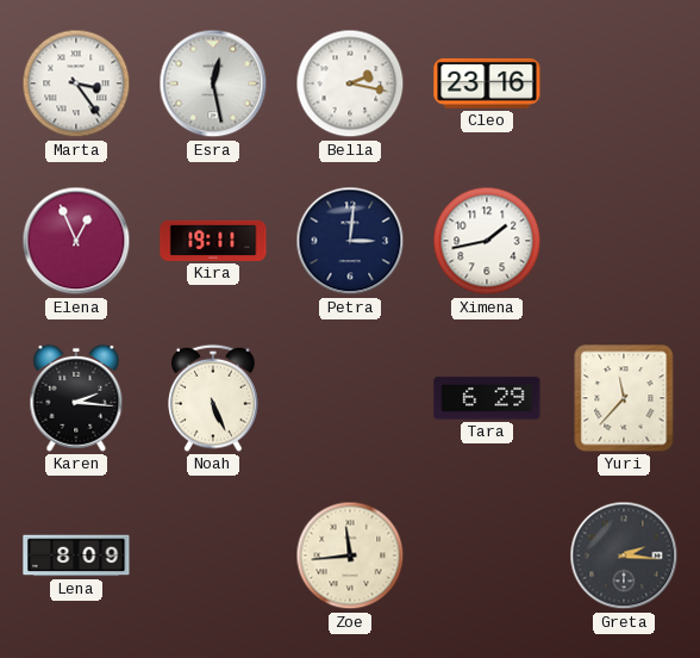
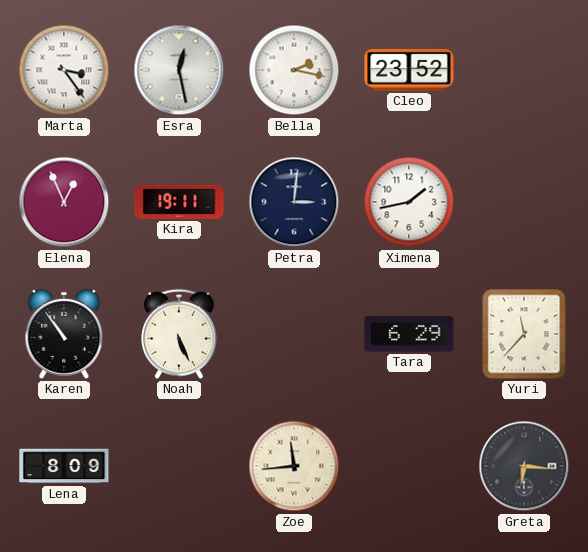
Cleo: 23:16 -> 23:52 (409, 70)
Karen: 2:16 -> 10:54 (64, 334)
Greta: 2:16 -> 6:16 (524, 466)
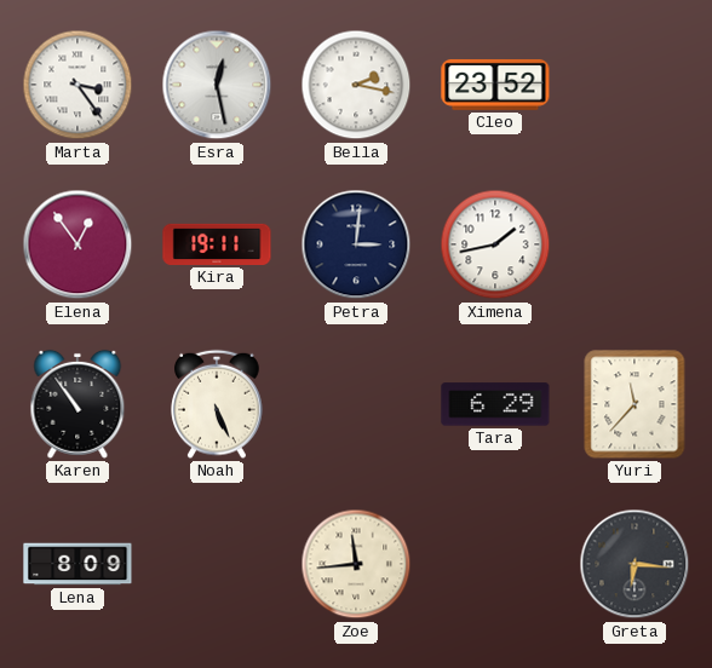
Elena: 12:56 -> 12:54 (77, 244)
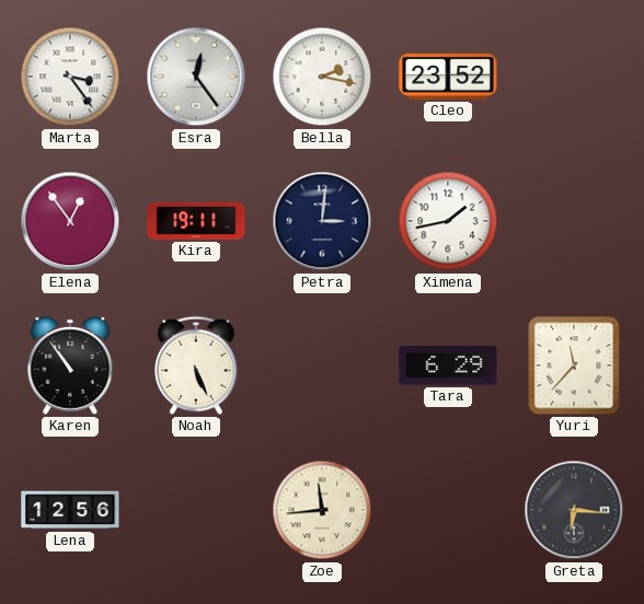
Esra: 12:28 -> 12:24 (196, 77)
Lena: 8:09 -> 12:56 (70, 510)
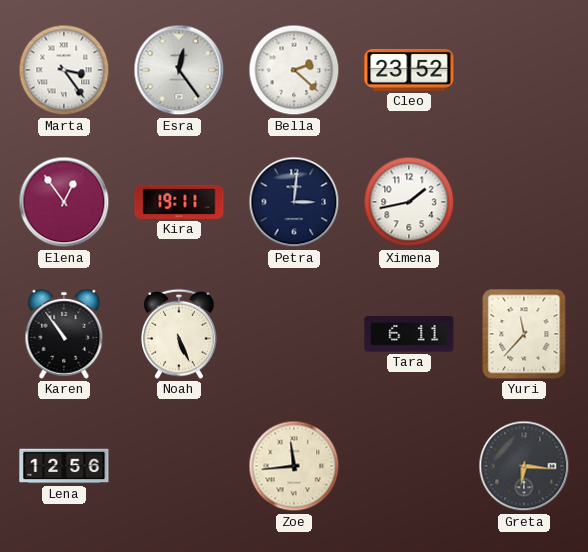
Bella: 2:17 -> 2:22 (294, 70)
Tara: 6:29 -> 6:11 (409, 334)
